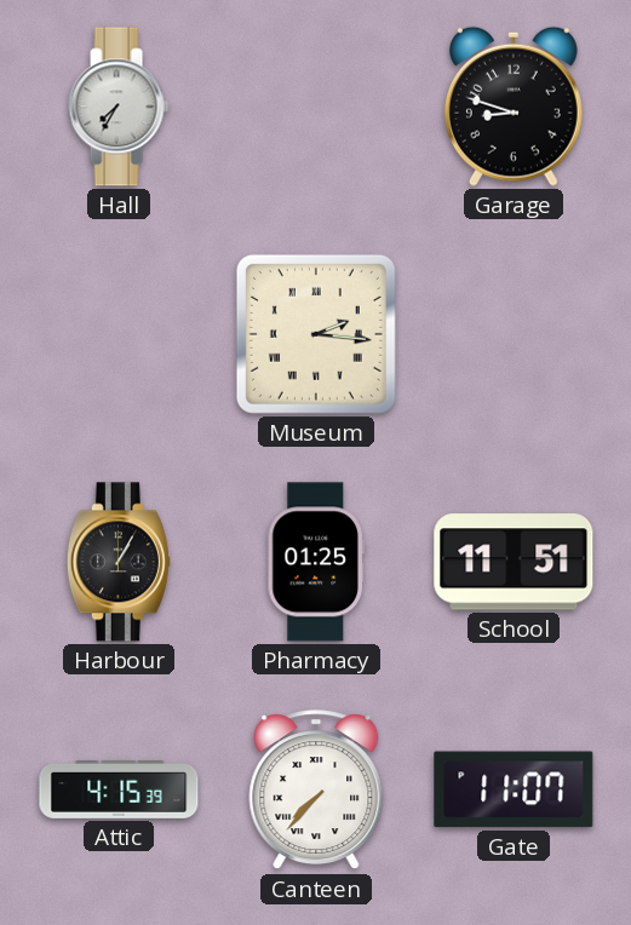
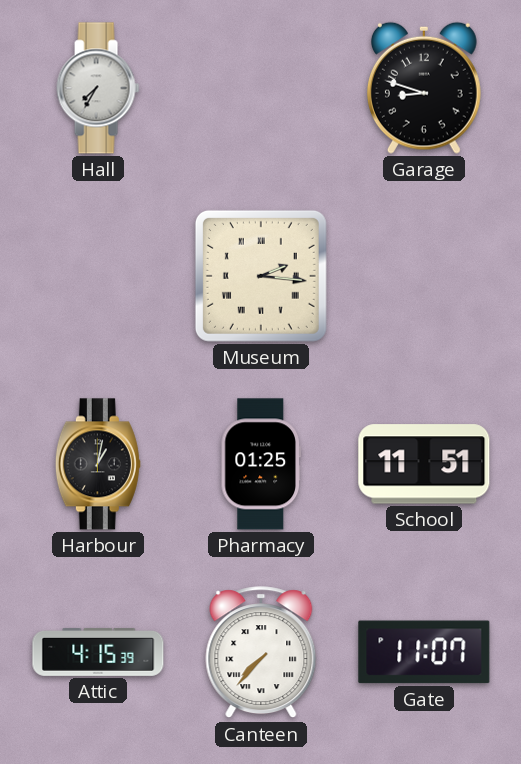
Harbour: 1:05 -> 1:02 (98, 464)
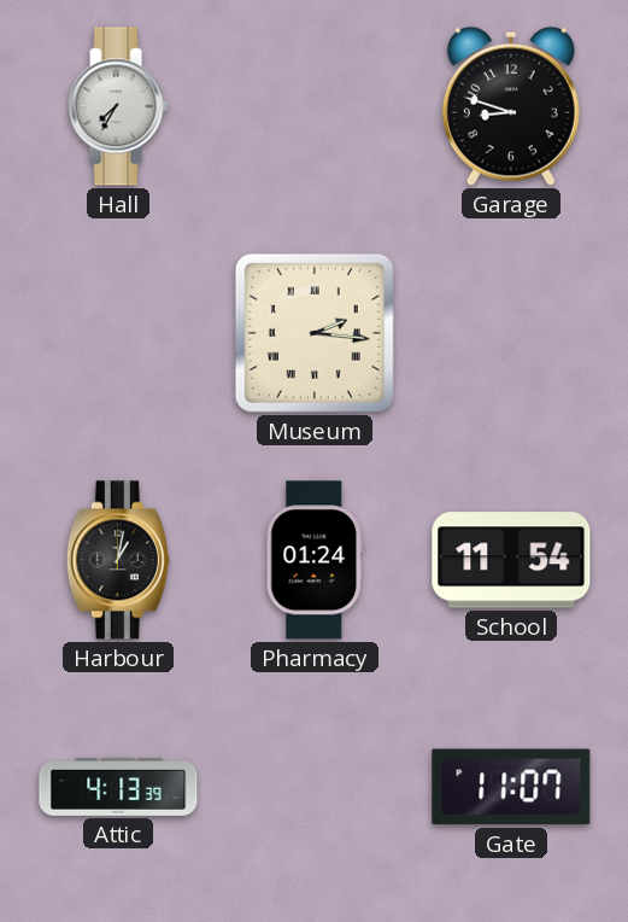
Pharmacy: 01:25 -> 01:24 (315, 560)
School: 11:51 -> 11:54 (511, 560)
Attic: 4:15 -> 4:13 (118, 787)
Canteen: 7:37 -> none (261, 653)
